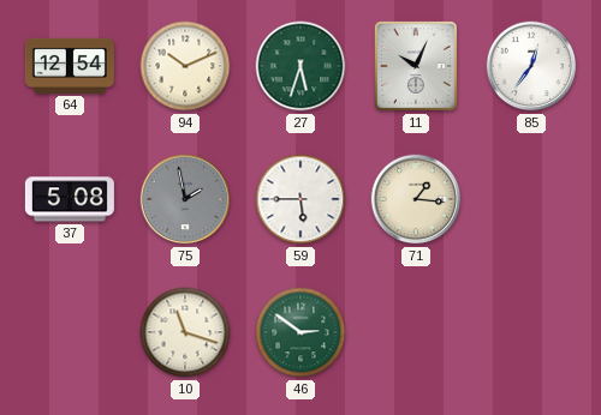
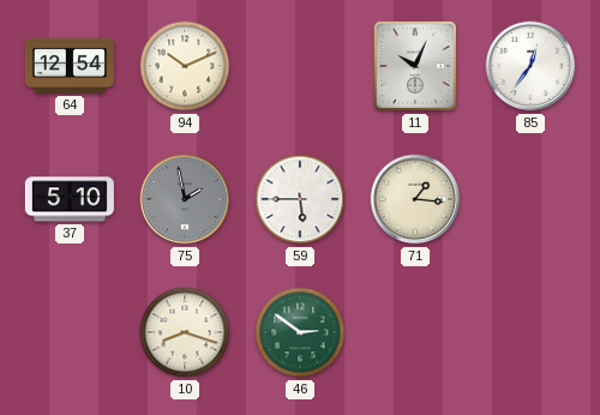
27: 5:33 -> none (300, 66)
37: 5:08 -> 5:10 (70, 199)
10: 11:18 -> 8:18 (185, 332)
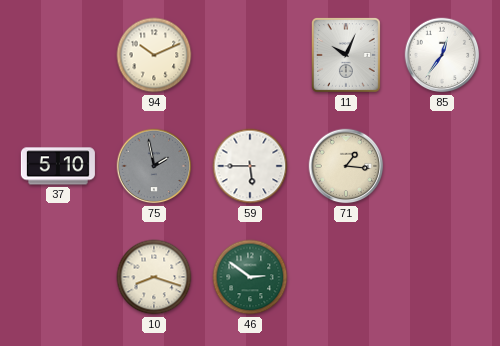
64: 12:54 -> none (70, 66)
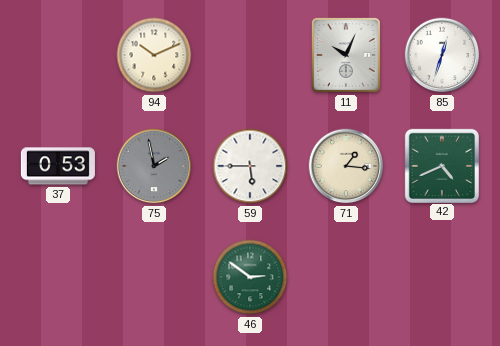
85: 12:36 -> 12:33 (442, 55)
37: 5:10 -> 0:53 (58, 166)
42: none -> 4:41 (441, 165)
10: 8:18 -> none (154, 277)
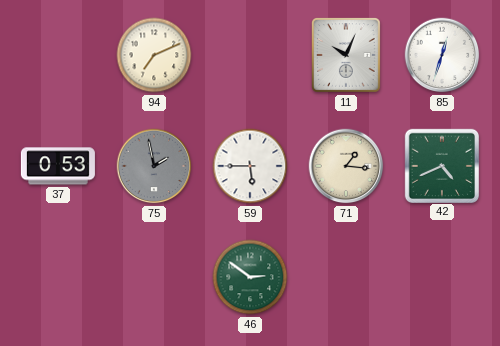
94: 10:11 -> 7:11 (154, 55)
